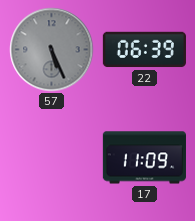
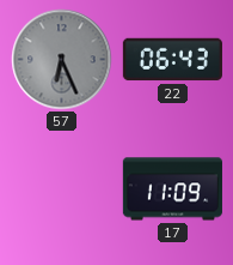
57: 5:26 -> 6:26 (62, 60)
22: 06:39 -> 06:43 (172, 60)
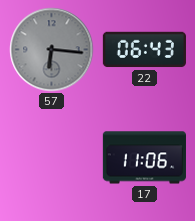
57: 6:26 -> 6:16 (52, 50)
17: 11:09 -> 11:06 (144, 158)
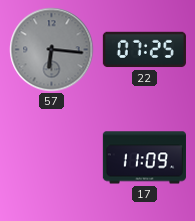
22: 06:43 -> 07:25 (144, 50)
17: 11:06 -> 11:09 (144, 158)
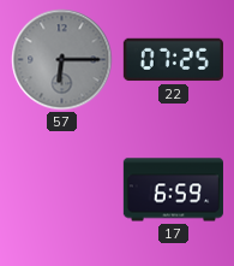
57: 6:16 -> 6:15 (62, 60)
17: 11:09 -> 6:59 (173, 190)
